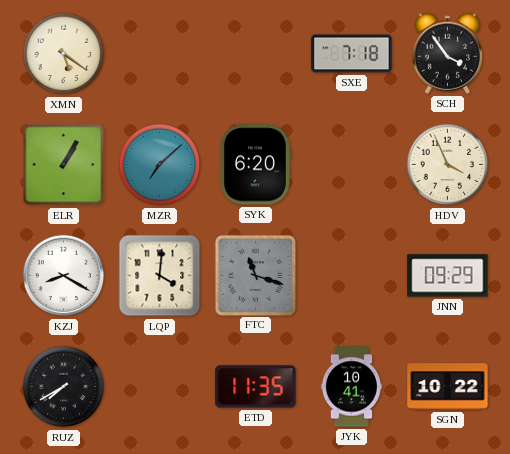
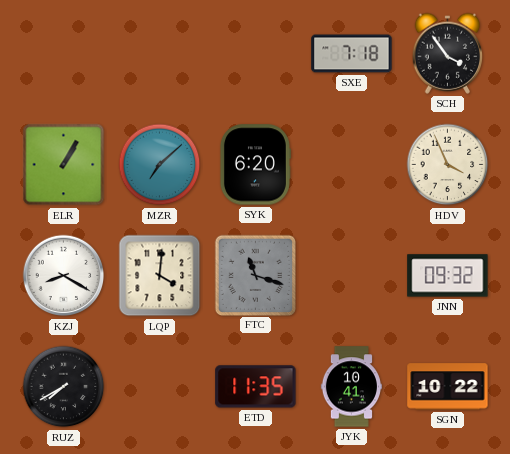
XMN: 5:21 -> none (64, 54)
JNN: 09:29 -> 09:32 (448, 276)
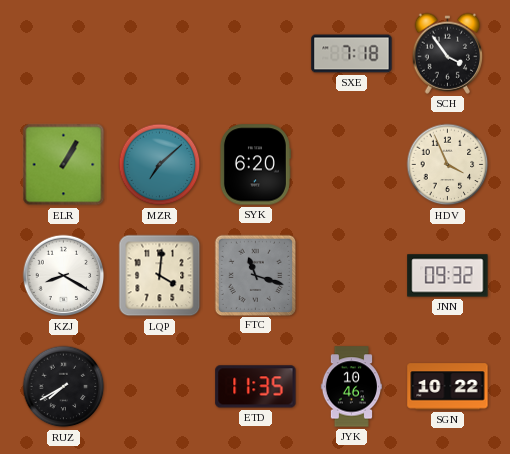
JYK: 10:41 -> 10:46 (351, 387)
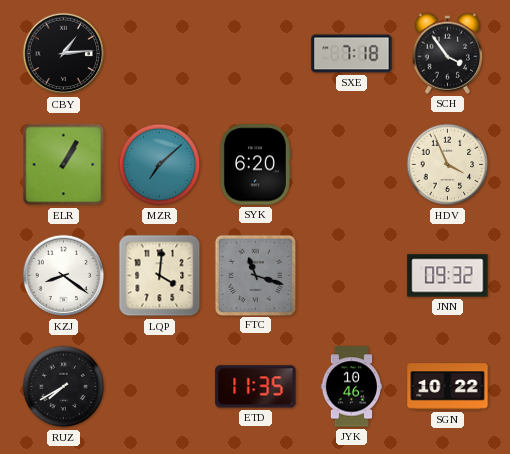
CBY: none -> 1:14 (64, 54)
KZJ: 8:20 -> 8:21 (64, 276)
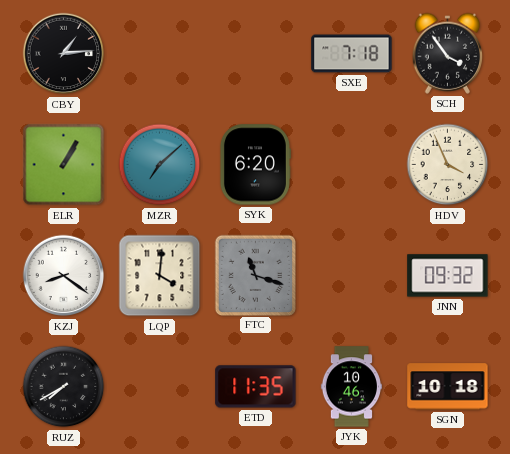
SGN: 10:22 -> 10:18 (448, 387)
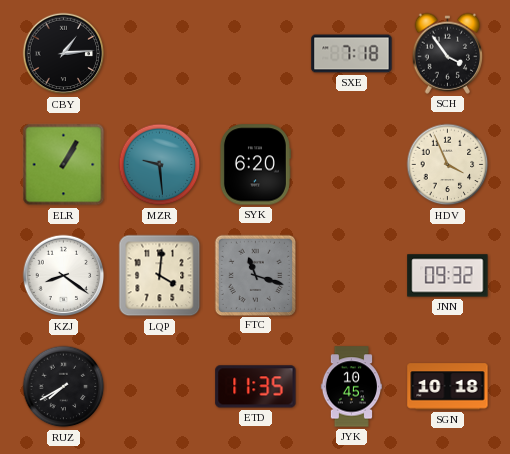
MZR: 7:08 -> 9:29 (160, 165)
JYK: 10:46 -> 10:45 (351, 387)
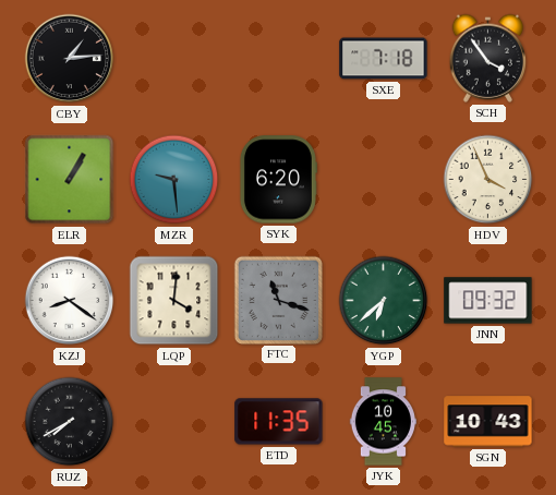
YGP: none -> 6:38 (384, 301)
SGN: 10:18 -> 10:43 (488, 422)
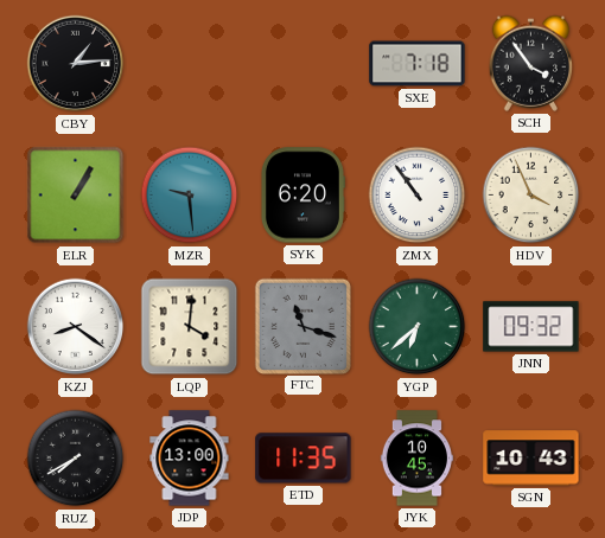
ZMX: none -> 10:54 (418, 196)
JDP: none -> 13:00 (190, 459)
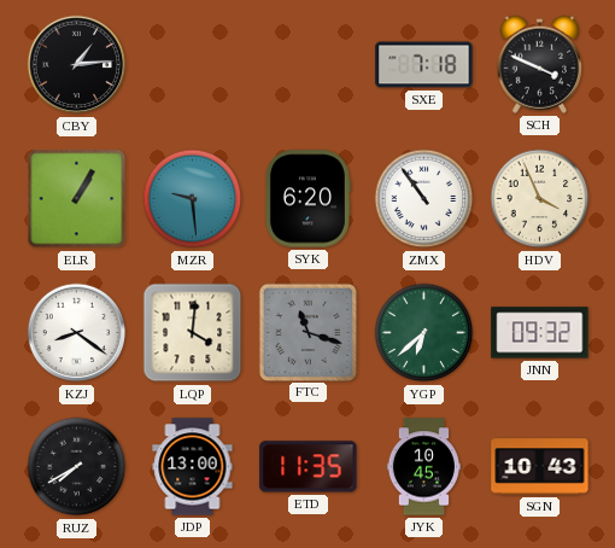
SCH: 3:54 -> 3:49 (540, 64)
